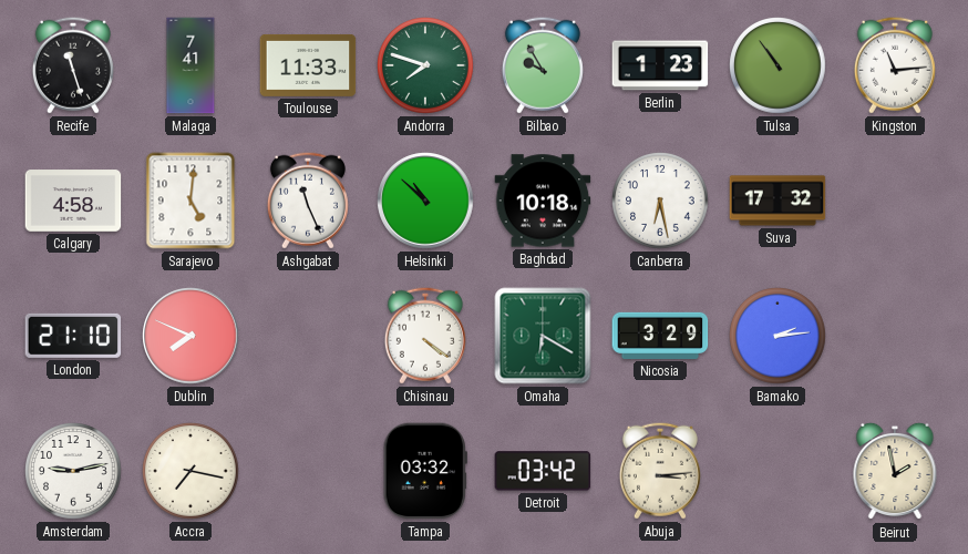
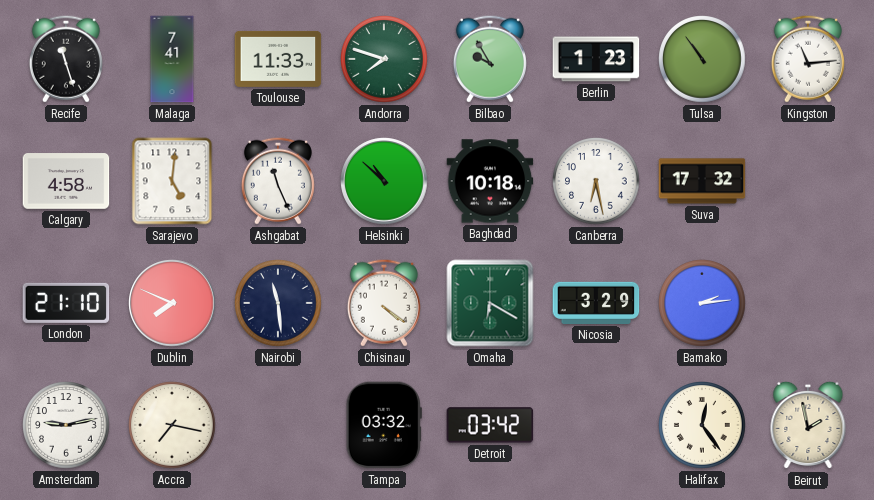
Nairobi: none -> 11:29 (278, 303)
Abuja: 3:14 -> none (660, 471)
Halifax: none -> 12:24 (702, 425)
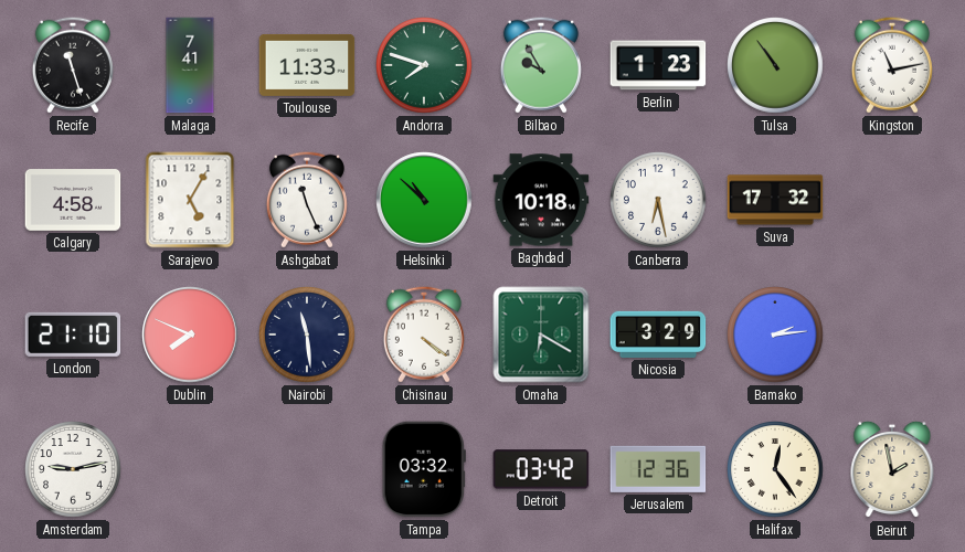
Kingston: 11:14 -> 11:13 (892, 65)
Sarajevo: 5:01 -> 5:05 (190, 200)
Accra: 7:17 -> none (172, 425)
Jerusalem: none -> 12:36 (658, 469)
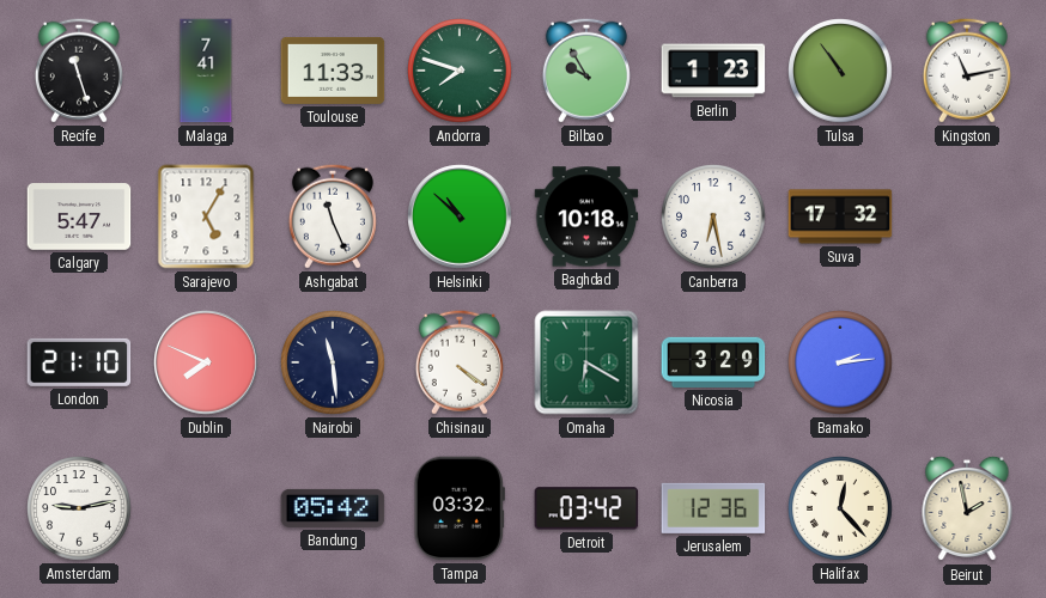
Calgary: 4:58 -> 5:47 (79, 216)
Bandung: none -> 05:42 (333, 508)
Halifax: 12:24 -> 12:23 (840, 508)
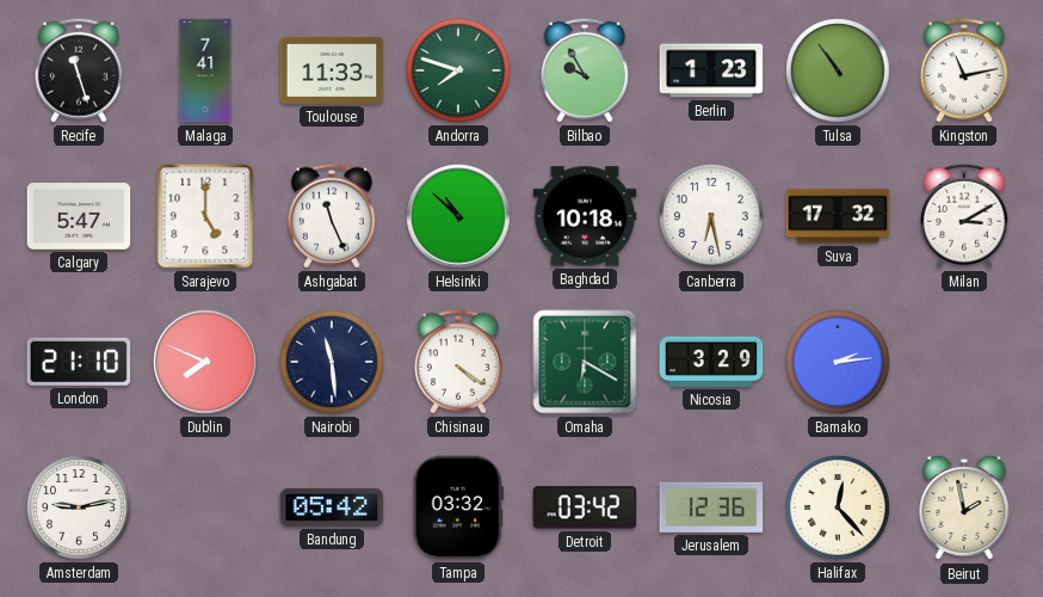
Sarajevo: 5:05 -> 5:00 (205, 216)
Milan: none -> 3:10 (964, 216)
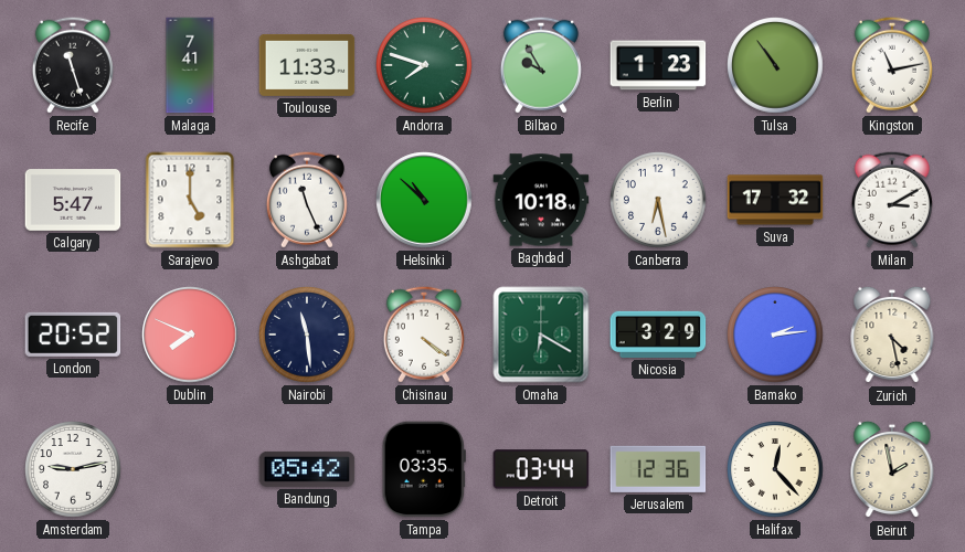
London: 21:10 -> 20:52 (73, 335)
Zurich: none -> 4:28 (892, 335)
Tampa: 03:32 -> 03:35 (424, 469)
Detroit: 03:42 -> 03:44 (541, 469)
